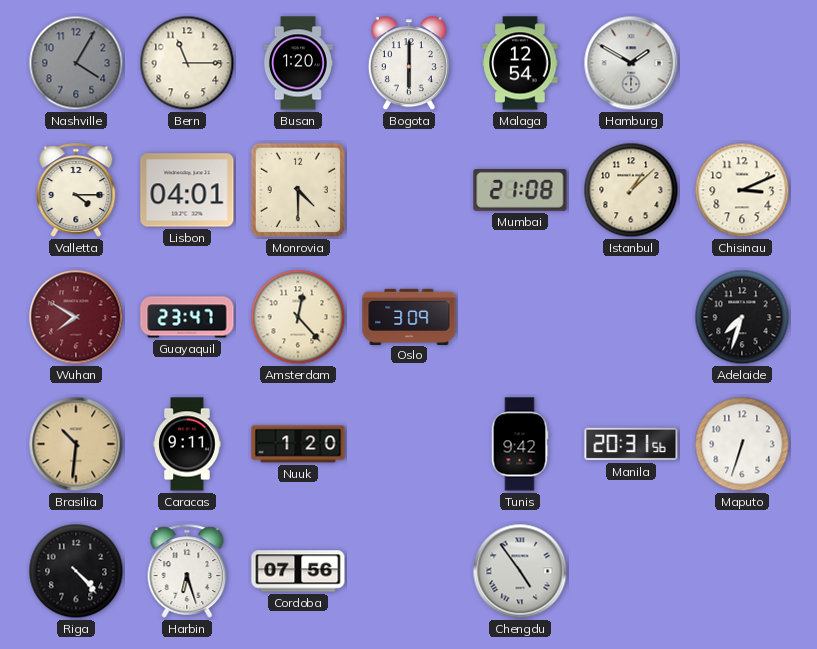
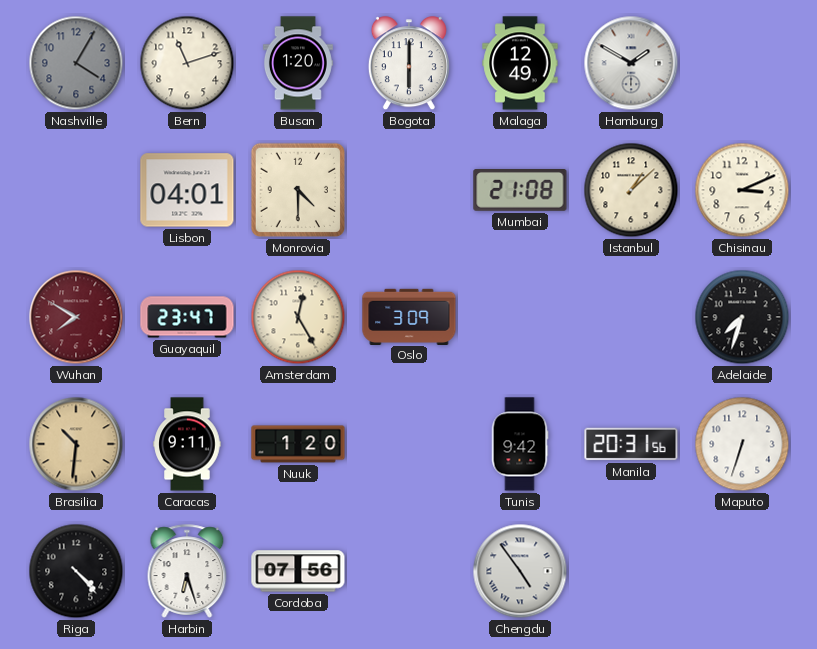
Bern: 11:15 -> 11:12 (187, 63)
Malaga: 12:54 -> 12:49 (520, 63)
Valletta: 4:15 -> none (76, 190)
Amsterdam: 12:23 -> 12:25 (298, 317)
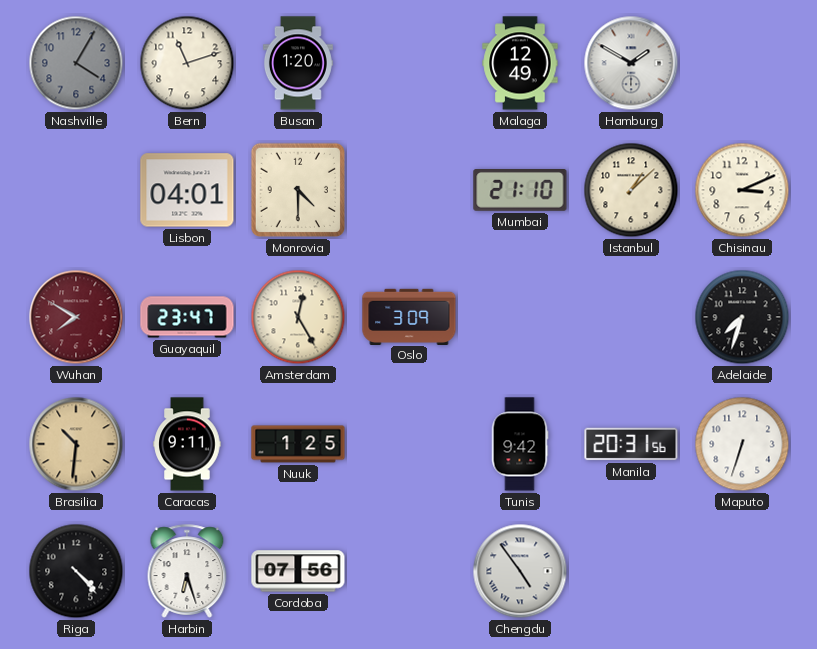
Bogota: 6:00 -> none (409, 64)
Mumbai: 21:08 -> 21:10 (520, 191)
Nuuk: 1:20 -> 1:25 (298, 444)
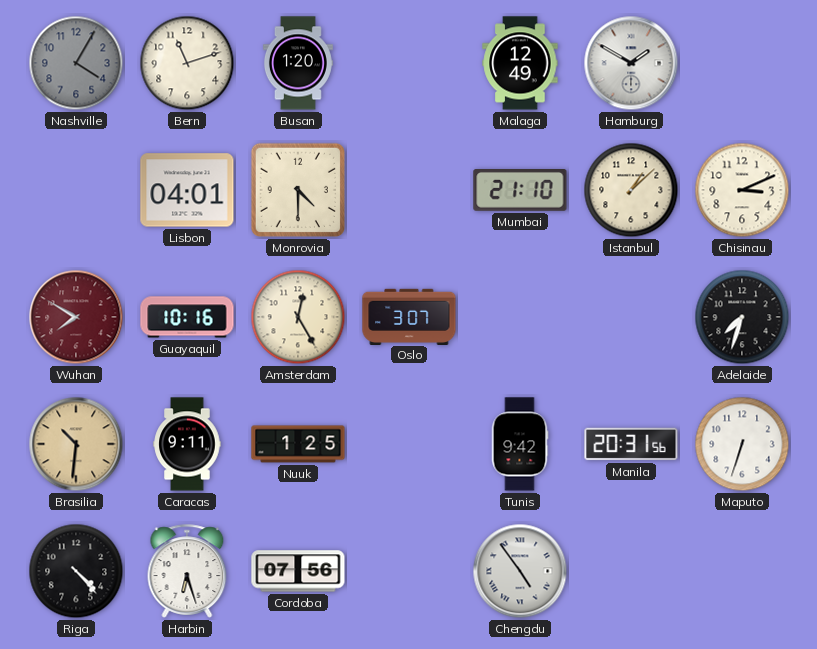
Guayaquil: 23:47 -> 10:16 (187, 317)
Oslo: 3:09 -> 3:07 (409, 316)
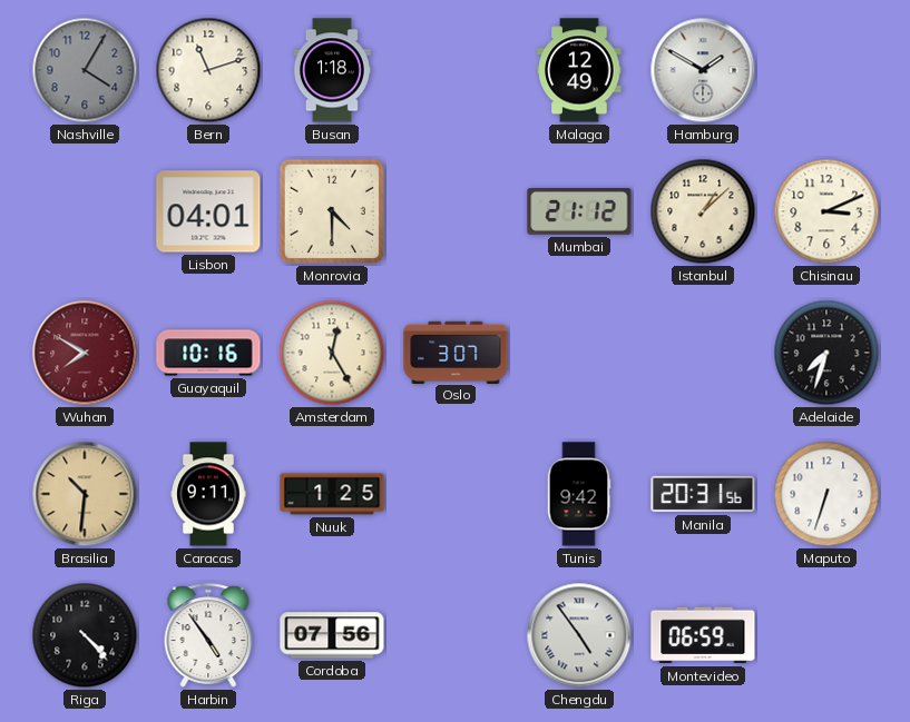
Busan: 1:20 -> 1:18 (332, 70)
Mumbai: 21:10 -> 21:12 (579, 212)
Harbin: 6:27 -> 4:54 (208, 635)
Montevideo: none -> 06:59 (703, 635)
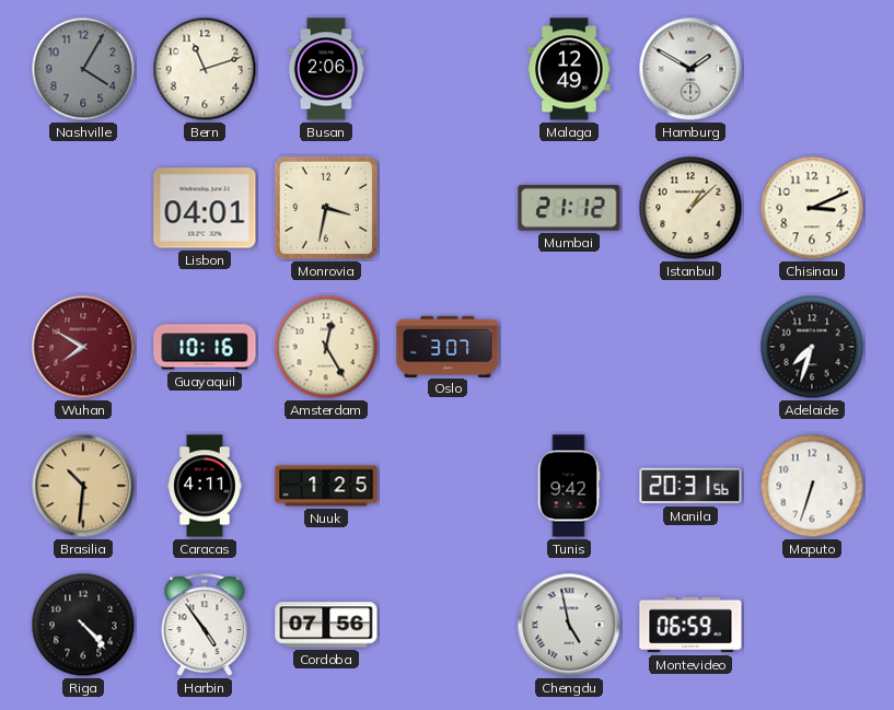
Busan: 1:18 -> 2:06 (326, 69)
Monrovia: 4:30 -> 3:32 (326, 208)
Caracas: 9:11 -> 4:11 (205, 486)
Chengdu: 4:54 -> 4:58 (569, 625)
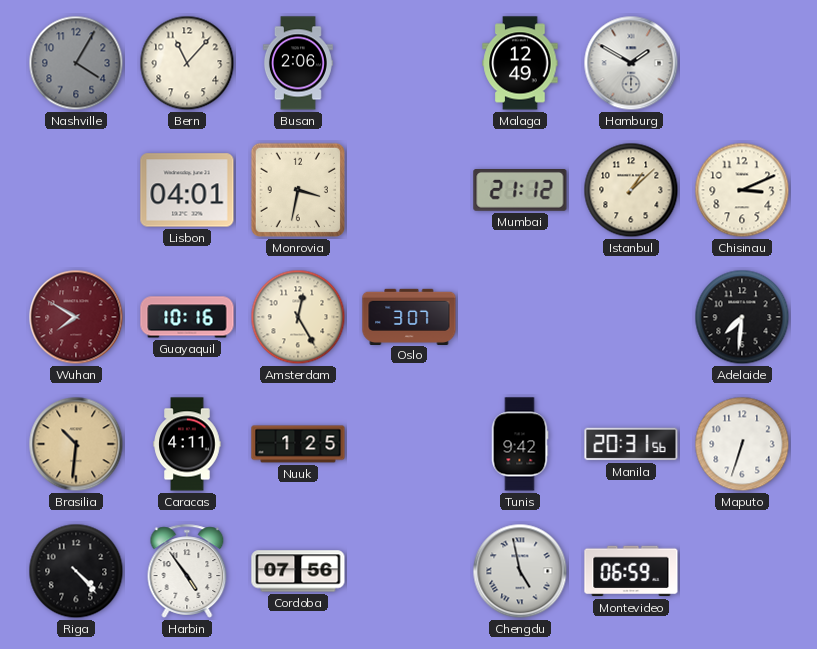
Bern: 11:12 -> 11:07 (187, 63)
Adelaide: 7:33 -> 7:31 (742, 317)
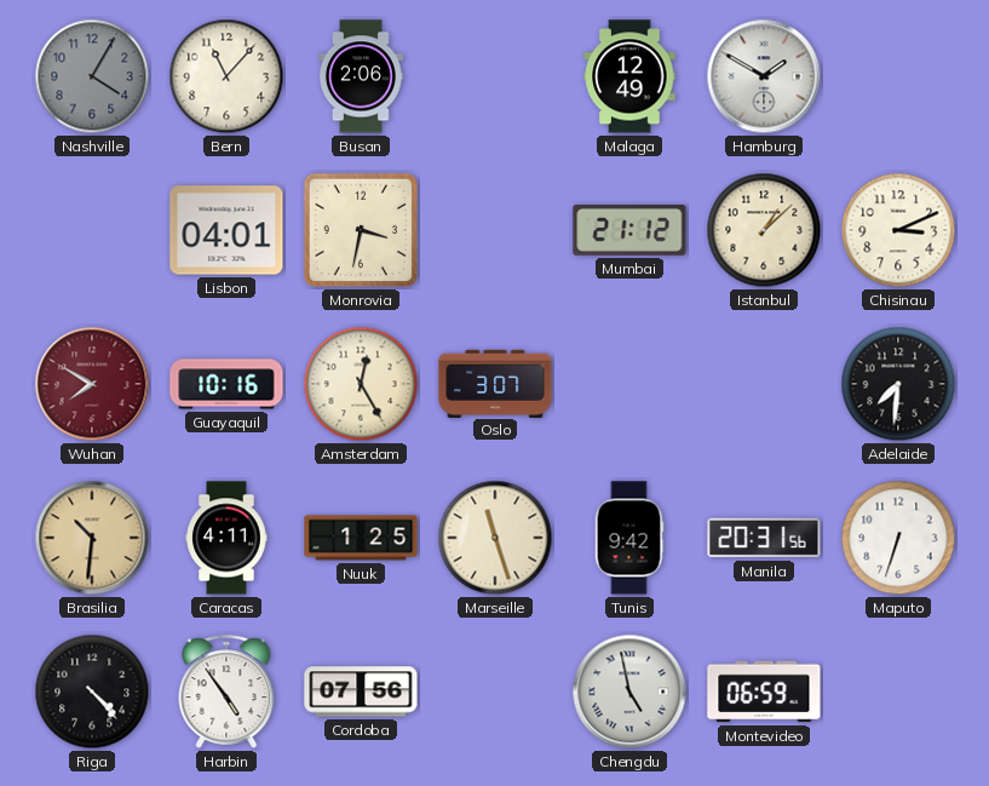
Marseille: none -> 11:27 (495, 538)
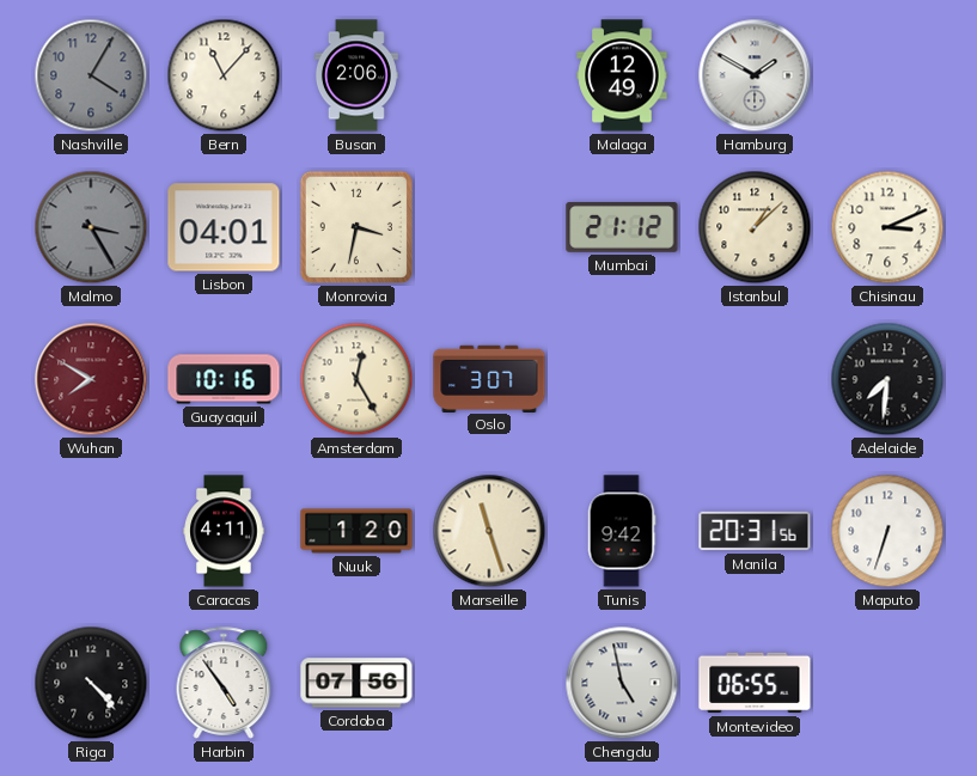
Malmo: none -> 3:25 (91, 227)
Brasilia: 10:31 -> none (92, 538)
Nuuk: 1:25 -> 1:20 (356, 531)
Montevideo: 06:59 -> 06:55 (755, 683)
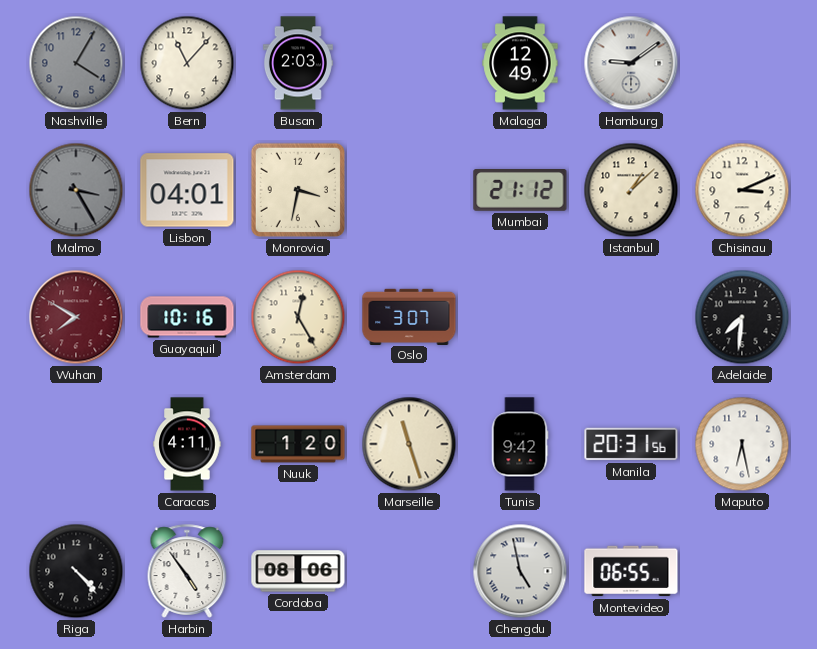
Busan: 2:06 -> 2:03 (298, 63)
Hamburg: 1:50 -> 9:09 (631, 63)
Maputo: 6:33 -> 6:28 (742, 444)
Cordoba: 07:56 -> 08:06 (298, 571)
